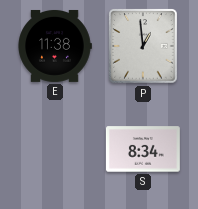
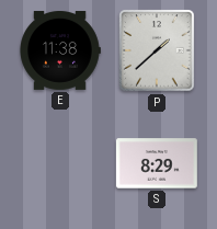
P: 12:59 -> 1:38 (157, 50)
S: 8:34 -> 8:29 (157, 163)
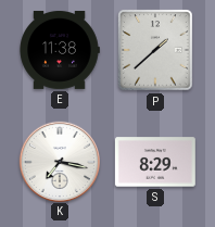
K: none -> 7:17 (59, 161)
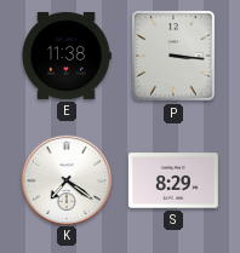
P: 1:38 -> 3:16 (173, 56)
K: 7:17 -> 7:21 (65, 179)
